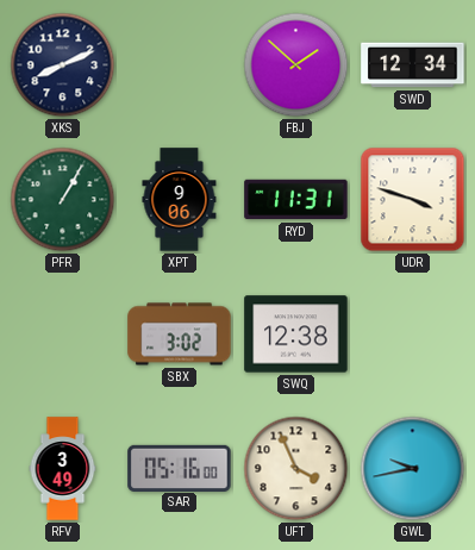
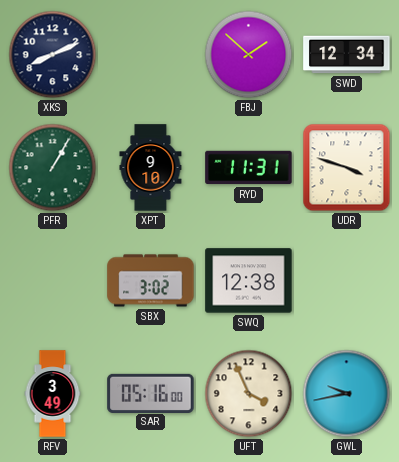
XPT: 9:06 -> 9:10 (151, 168)
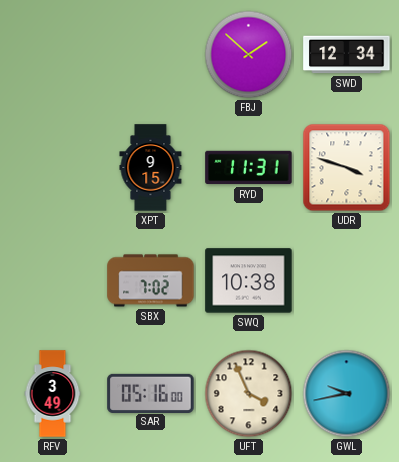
XKS: 8:11 -> none (53, 55)
PFR: 1:05 -> none (53, 168)
XPT: 9:10 -> 9:15 (151, 168)
SBX: 3:02 -> 7:02 (151, 281)
SWQ: 12:38 -> 10:38 (249, 281)
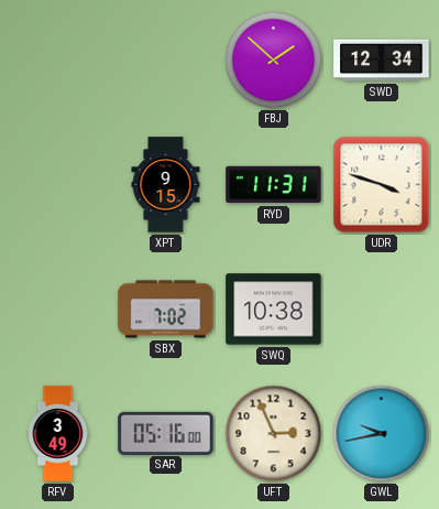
UFT: 3:56 -> 2:56 (274, 434)
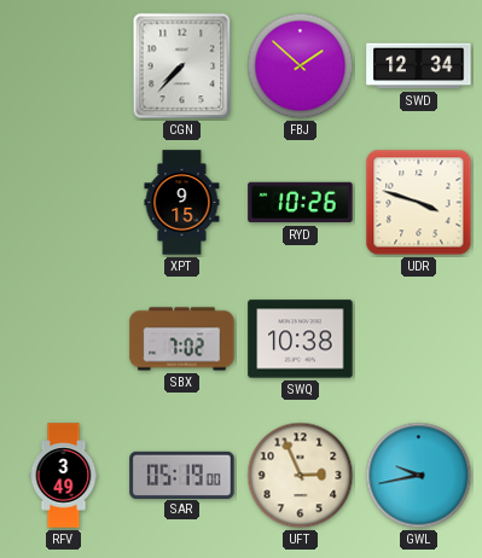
CGN: none -> 7:37 (182, 66)
RYD: 11:31 -> 10:26 (301, 203)
SAR: 05:16 -> 05:19 (182, 475)
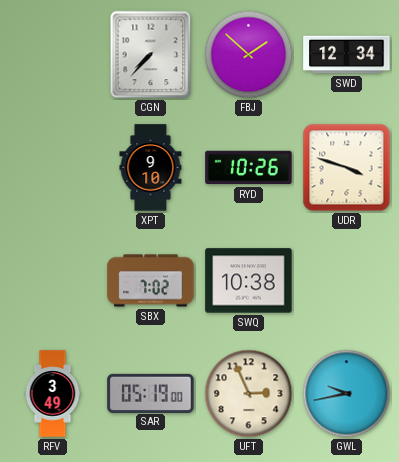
XPT: 9:15 -> 9:10 (151, 168)
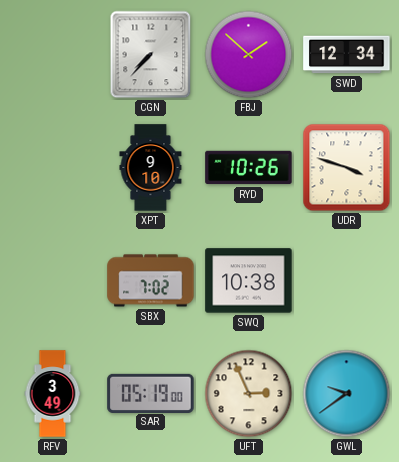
GWL: 9:43 -> 9:39 (347, 394)
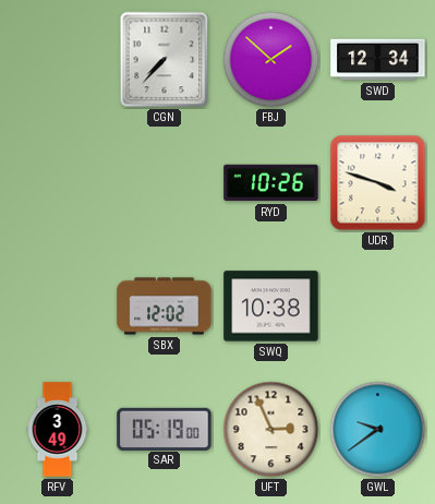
XPT: 9:10 -> none (151, 168)
SBX: 7:02 -> 12:02 (165, 307)
